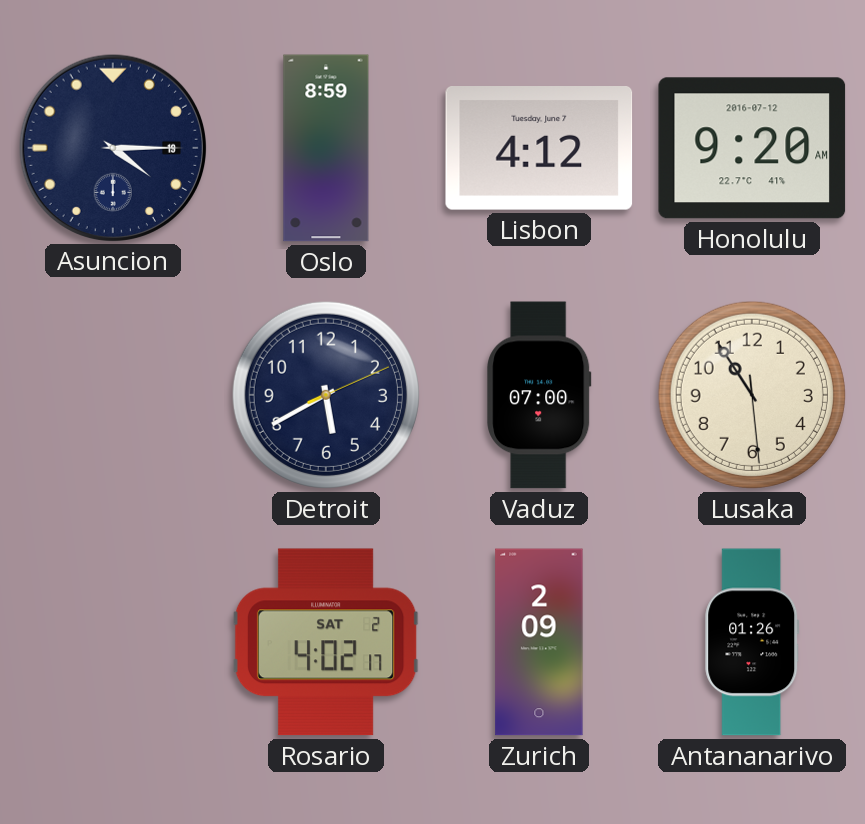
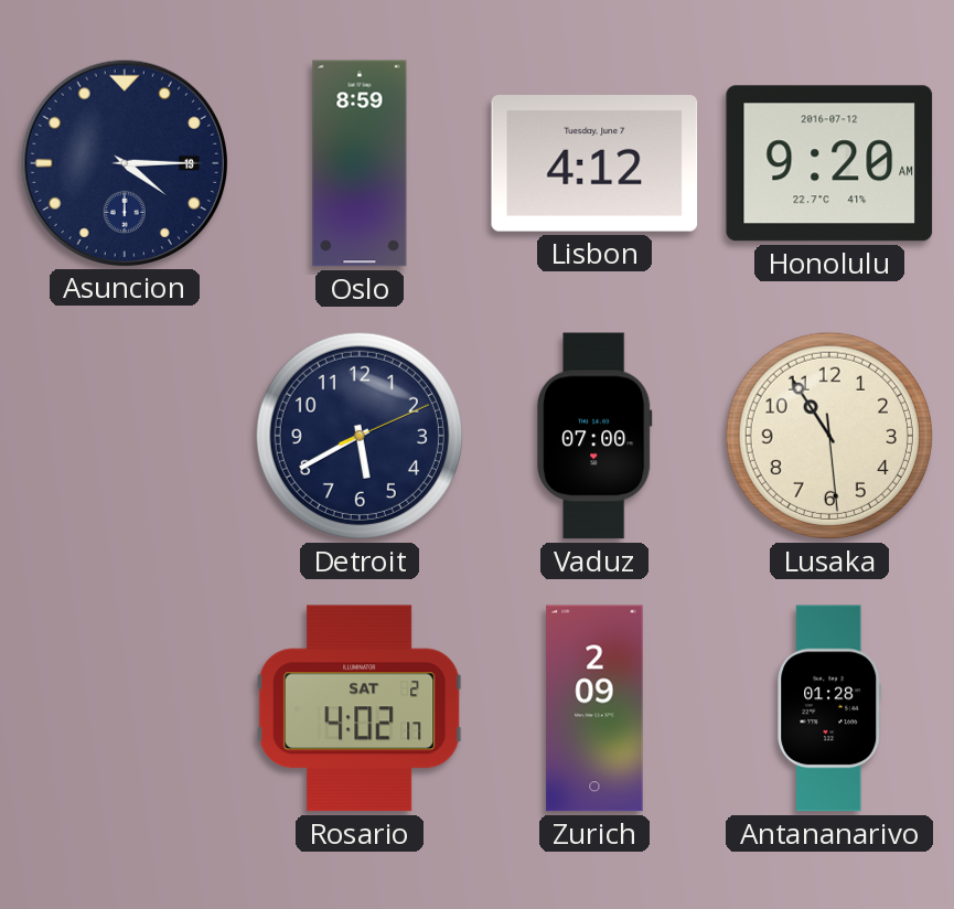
Antananarivo: 01:26 -> 01:28 (829, 708)
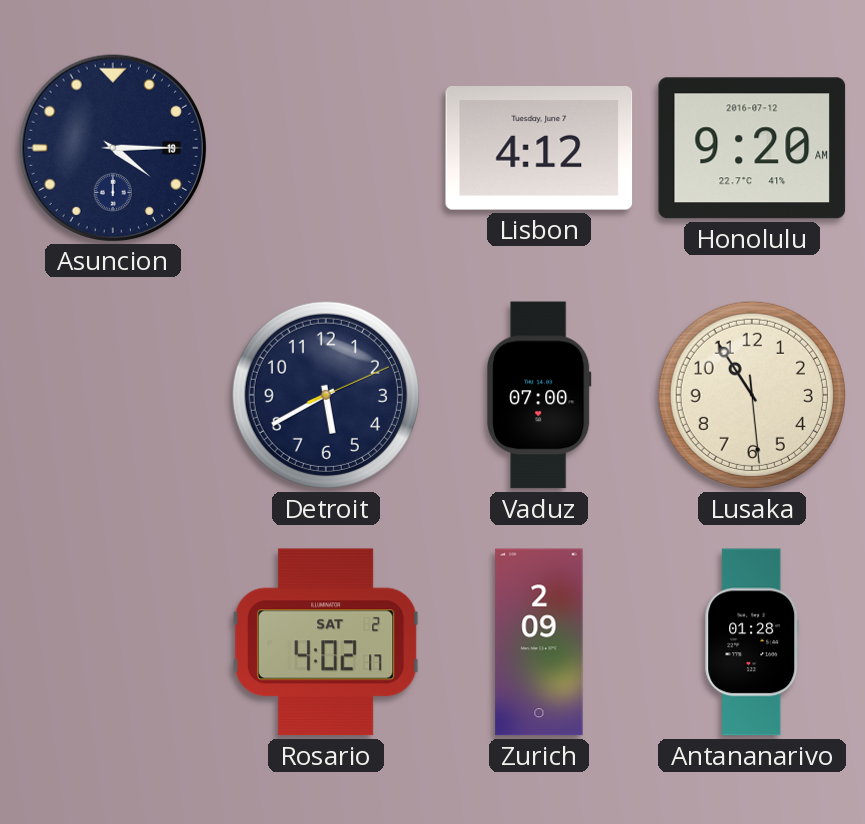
Oslo: 8:59 -> none (360, 163)
